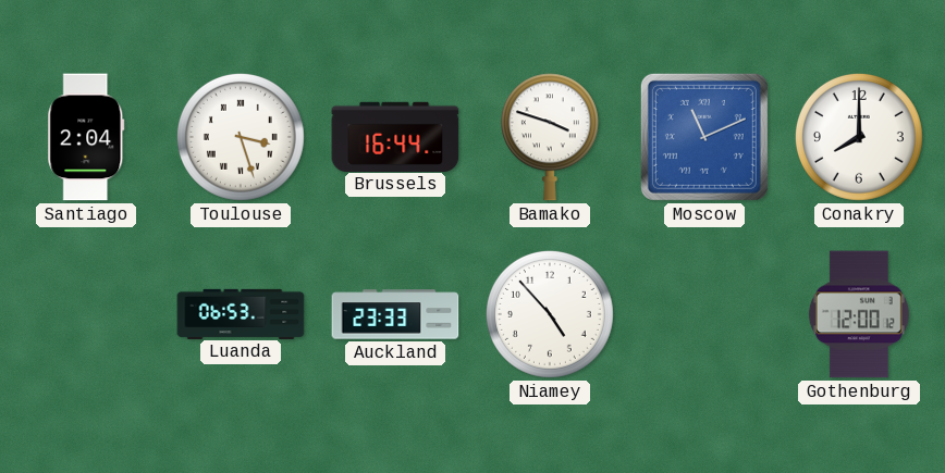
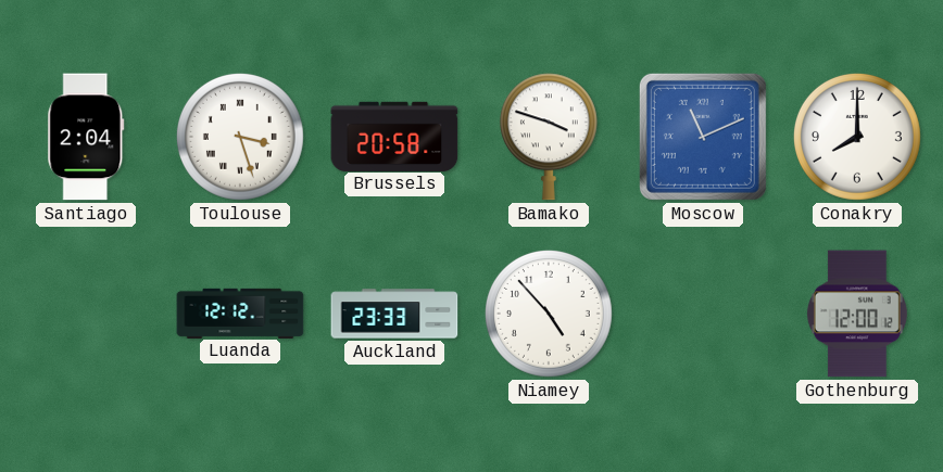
Brussels: 16:44 -> 20:58 (394, 136)
Luanda: 06:53 -> 12:12 (240, 312)
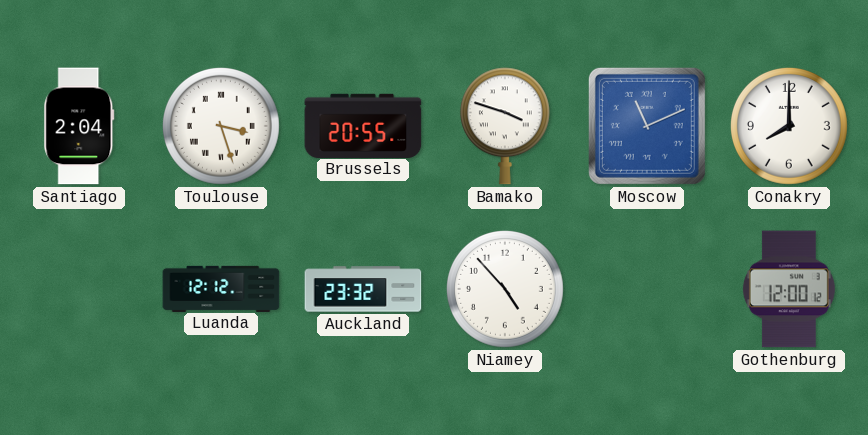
Brussels: 20:58 -> 20:55 (363, 125)
Auckland: 23:33 -> 23:32 (363, 289)
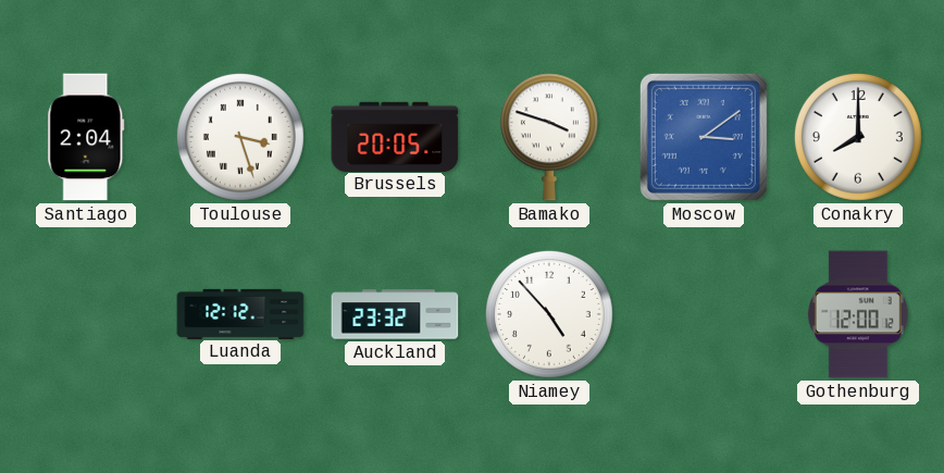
Brussels: 20:55 -> 20:05 (395, 136)
Moscow: 11:11 -> 3:09 (704, 137)
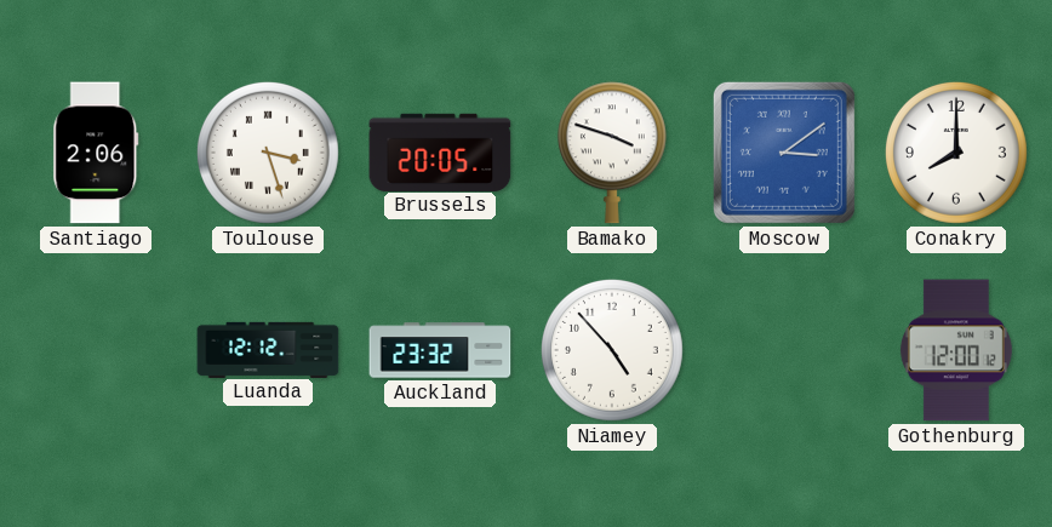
Santiago: 2:04 -> 2:06 (96, 153)
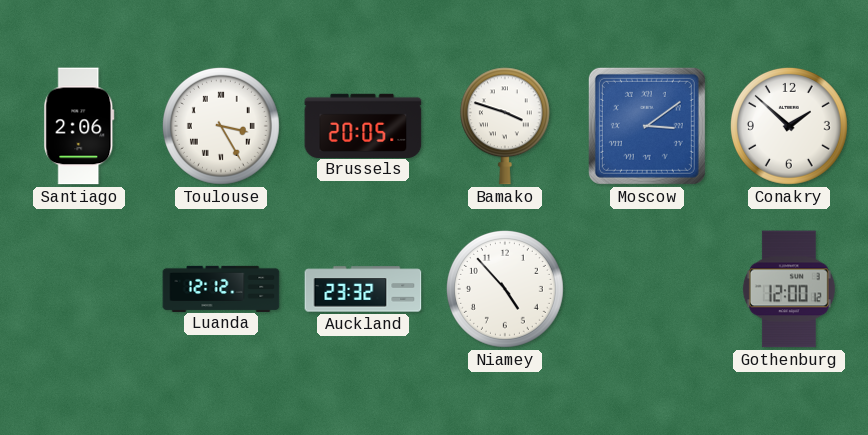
Toulouse: 3:27 -> 3:25 (221, 126)
Conakry: 8:00 -> 1:52 (789, 126)
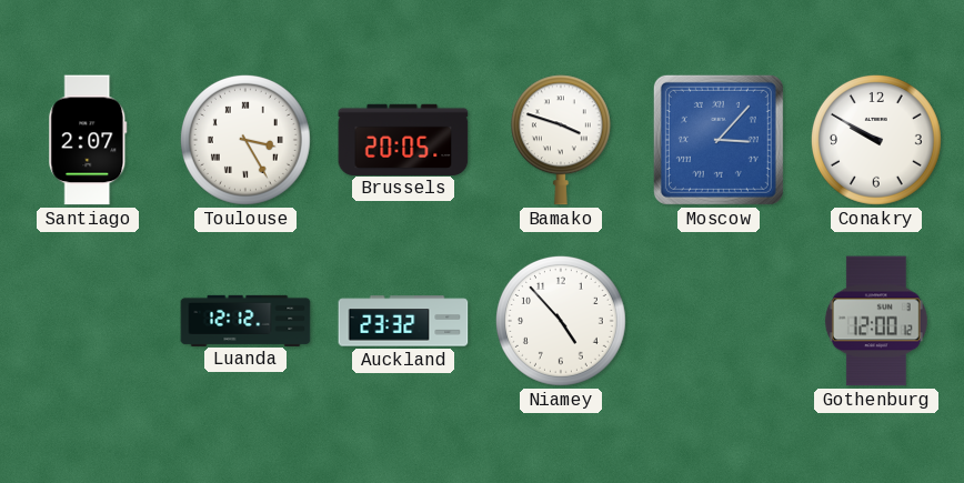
Santiago: 2:06 -> 2:07 (88, 140)
Moscow: 3:09 -> 3:07 (719, 140)
Conakry: 1:52 -> 9:50 (876, 140)
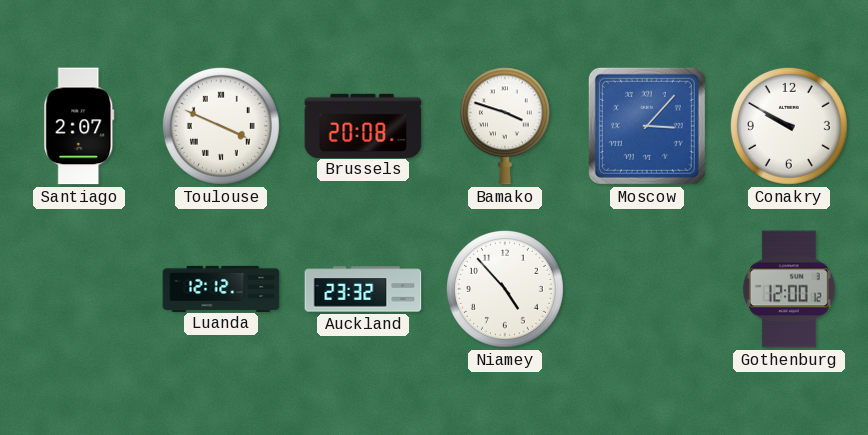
Toulouse: 3:25 -> 3:49 (221, 126)
Brussels: 20:05 -> 20:08 (363, 125)
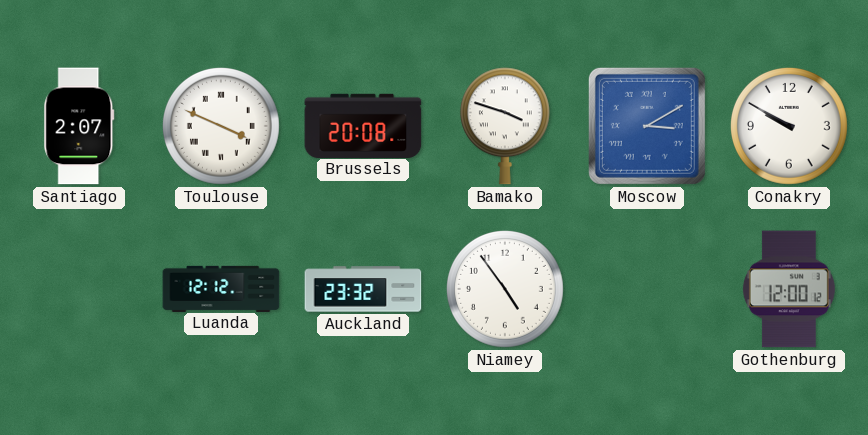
Moscow: 3:07 -> 3:10 (647, 126)
Niamey: 4:53 -> 4:54 (505, 289)
